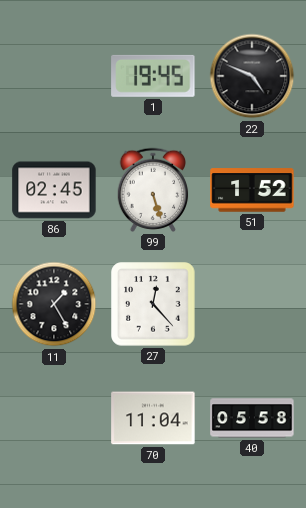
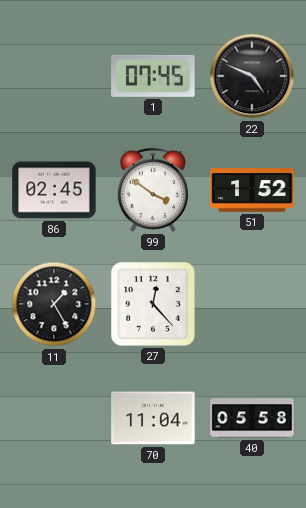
1: 19:45 -> 07:45 (153, 76)
99: 5:27 -> 3:51 (153, 190)
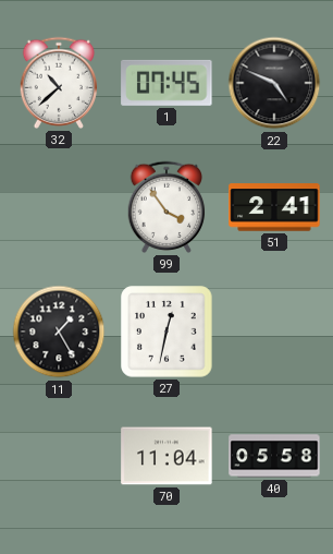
32: none -> 10:38 (59, 83)
86: 02:45 -> none (54, 190)
99: 3:51 -> 3:54 (166, 207)
51: 1:52 -> 2:41 (274, 207)
27: 12:23 -> 12:32 (166, 332)
